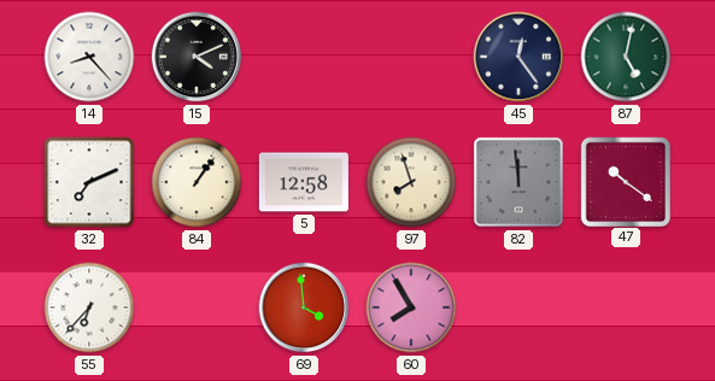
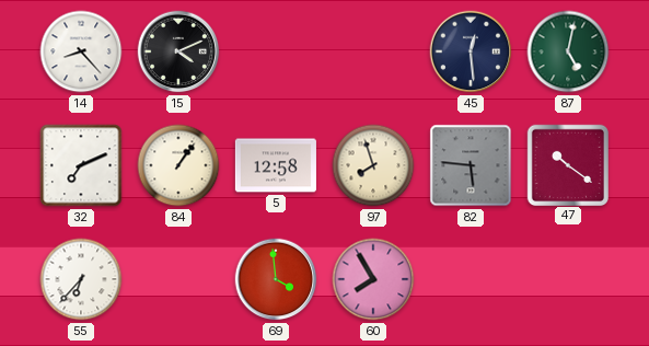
45: 12:24 -> 12:29 (471, 51)
82: 11:59 -> 5:46 (471, 165)
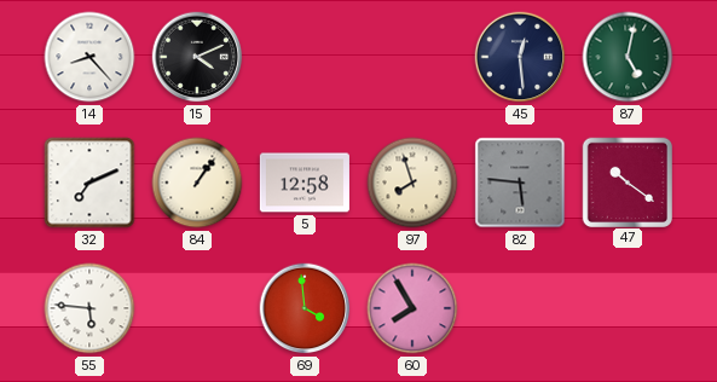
55: 6:37 -> 5:46 (89, 308)
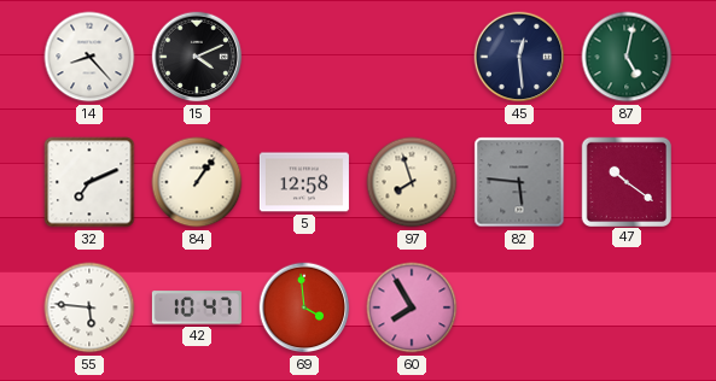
42: none -> 10:47 (197, 307)
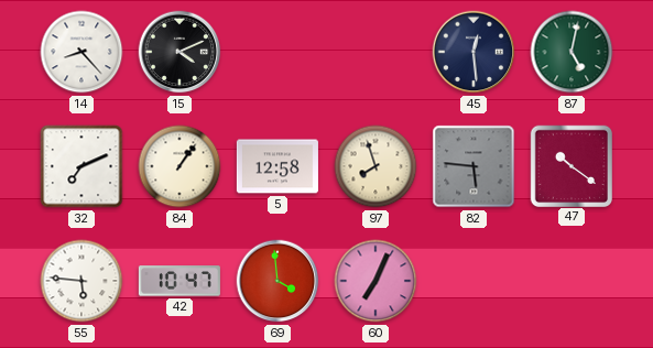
60: 7:55 -> 7:04 (376, 281)
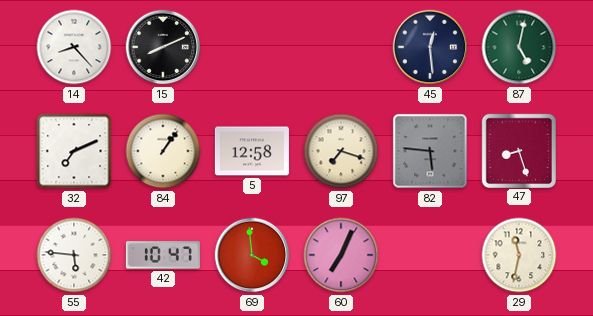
15: 4:11 -> 8:11 (163, 47)
97: 7:57 -> 7:18 (341, 151)
47: 10:21 -> 8:27 (518, 150)
29: none -> 11:32 (519, 255)
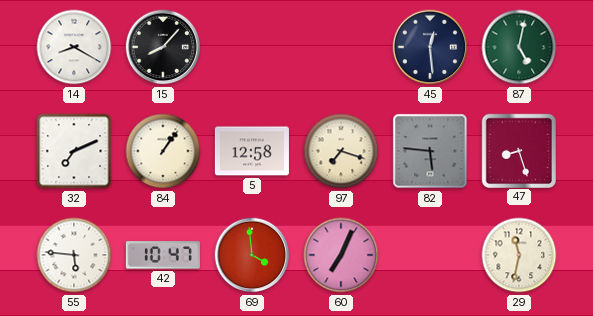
14: 8:23 -> 8:20 (74, 47)
15: 8:11 -> 8:07 (163, 47)
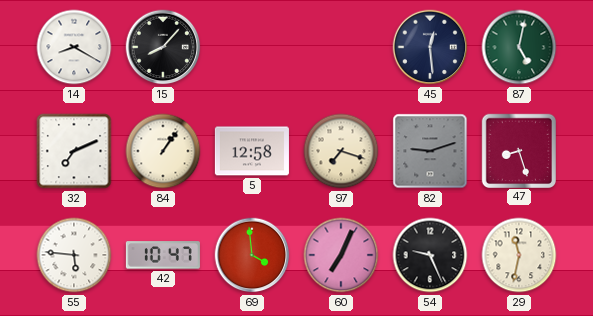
82: 5:46 -> 9:12 (430, 151)
54: none -> 9:26 (430, 255)
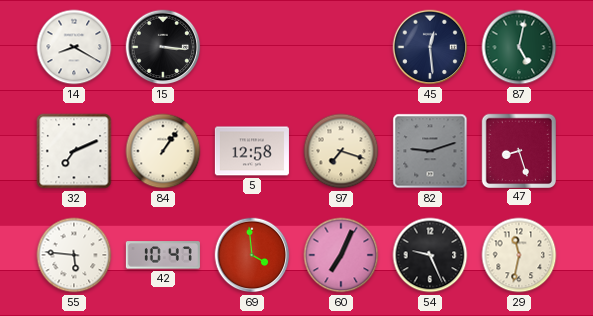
15: 8:07 -> 3:16 (163, 47)
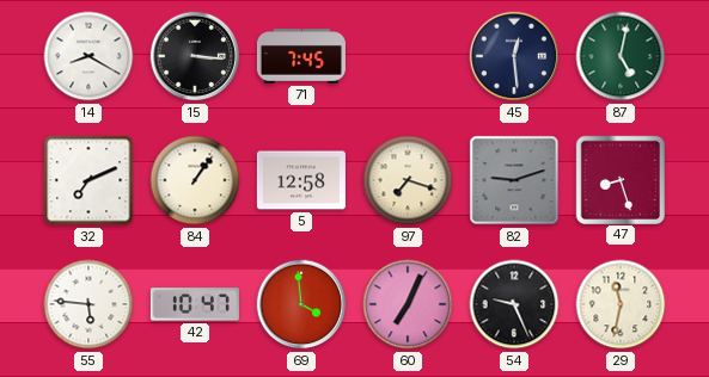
71: none -> 7:45 (301, 56)
